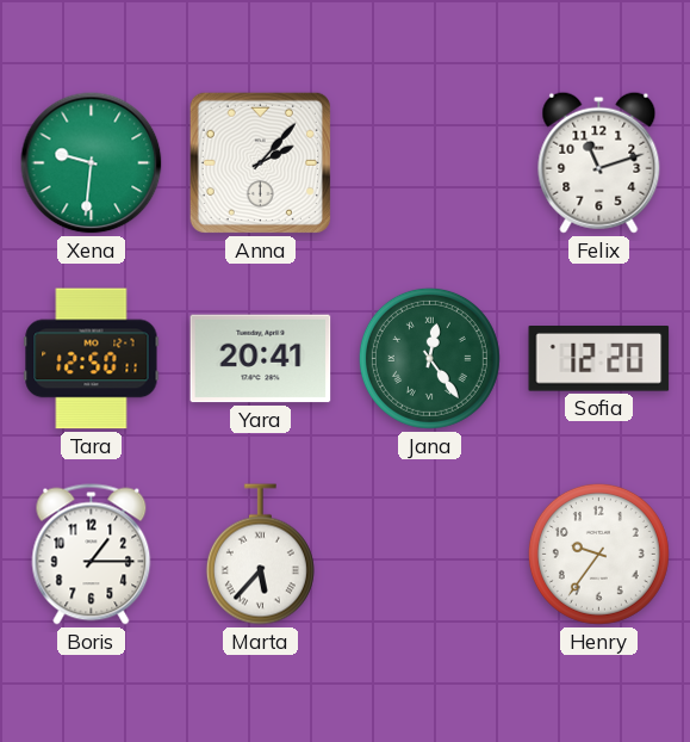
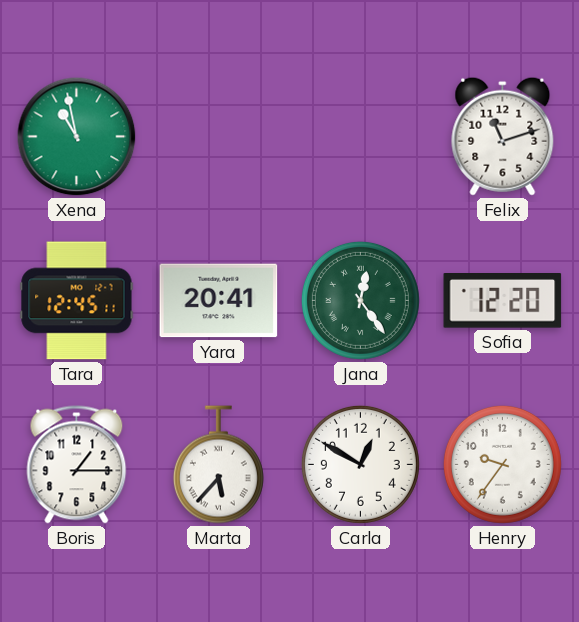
Xena: 9:31 -> 10:58 (77, 137)
Anna: 2:07 -> none (260, 162)
Tara: 12:50 -> 12:45 (77, 301)
Carla: none -> 12:50 (360, 464)
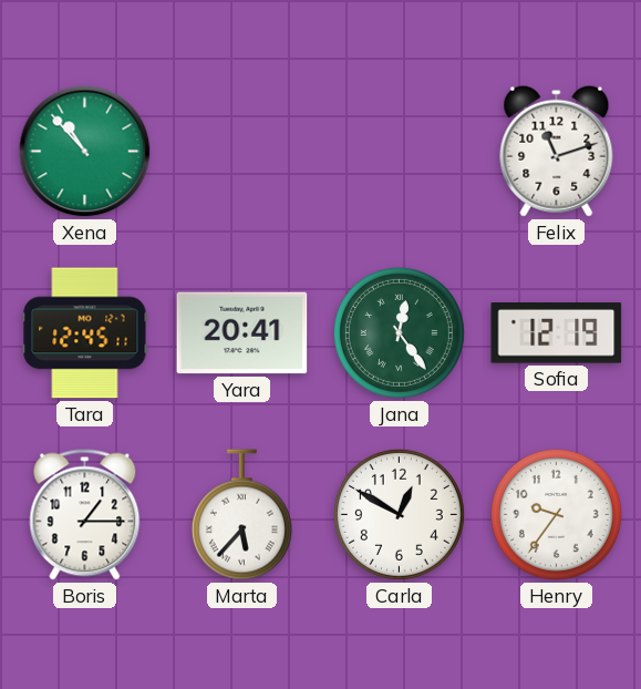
Xena: 10:58 -> 10:53 (85, 152)
Sofia: 12:20 -> 12:19 (557, 333)
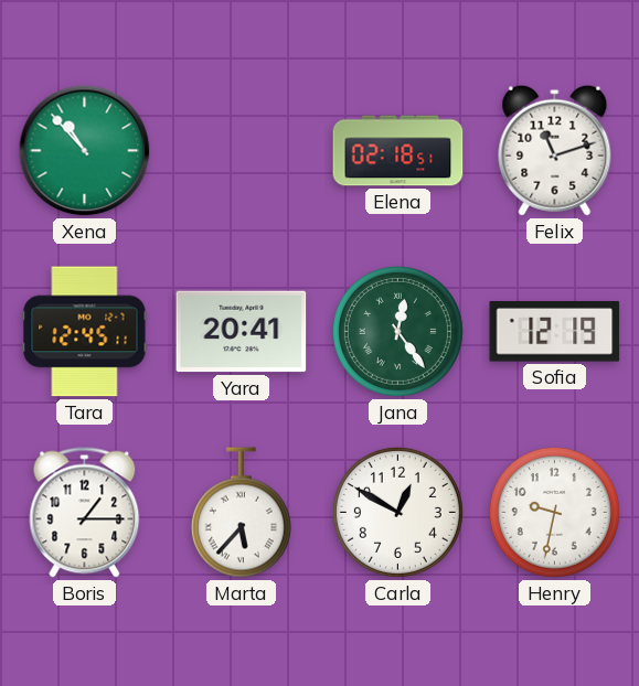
Elena: none -> 02:18 (398, 151)
Henry: 9:36 -> 9:32 (554, 512)
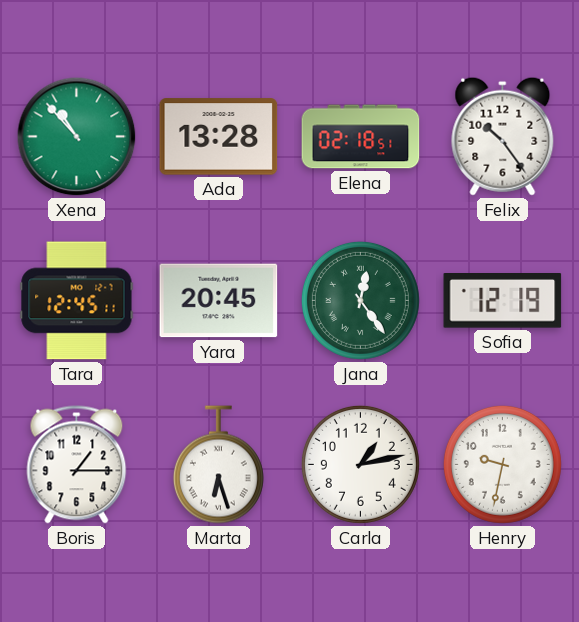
Ada: none -> 13:28 (219, 137)
Felix: 11:12 -> 10:24 (503, 136)
Yara: 20:41 -> 20:45 (219, 301)
Marta: 5:37 -> 6:27 (218, 465)
Carla: 12:50 -> 1:13 (360, 464)
